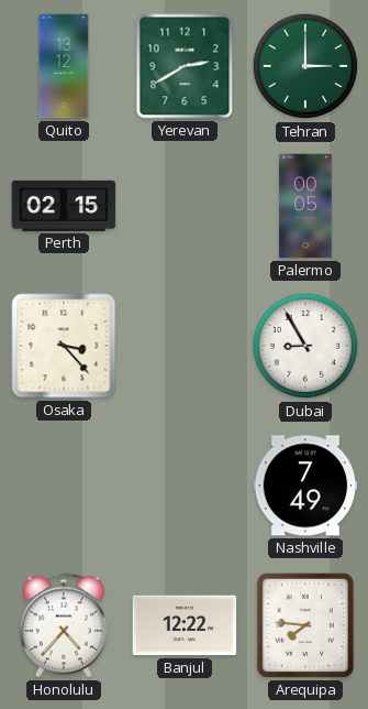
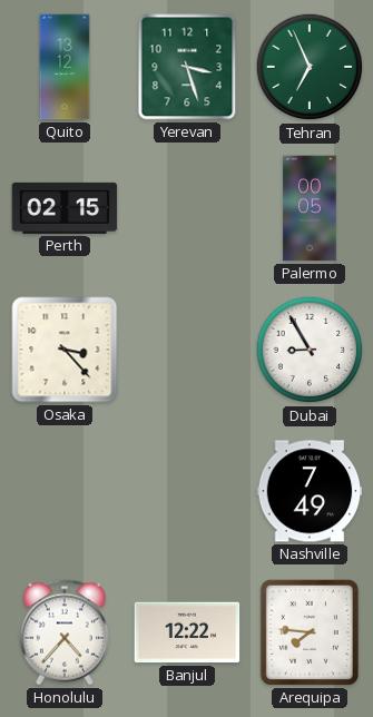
Yerevan: 2:40 -> 3:27 (187, 67)
Tehran: 3:00 -> 6:56 (310, 67)
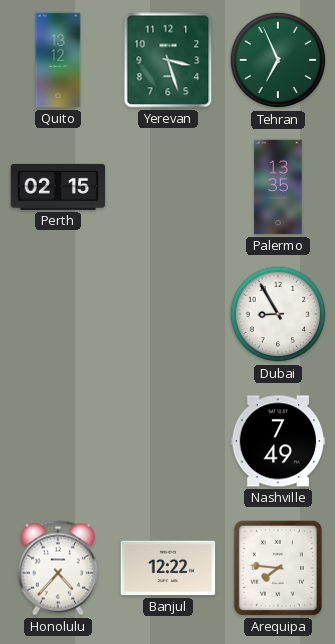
Palermo: 00:05 -> 13:35 (278, 187)
Osaka: 3:23 -> none (65, 350)
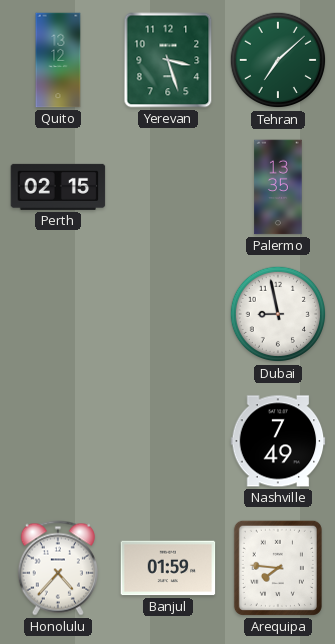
Tehran: 6:56 -> 7:08 (278, 60)
Dubai: 8:55 -> 8:58 (278, 314)
Banjul: 12:22 -> 01:59 (168, 568)
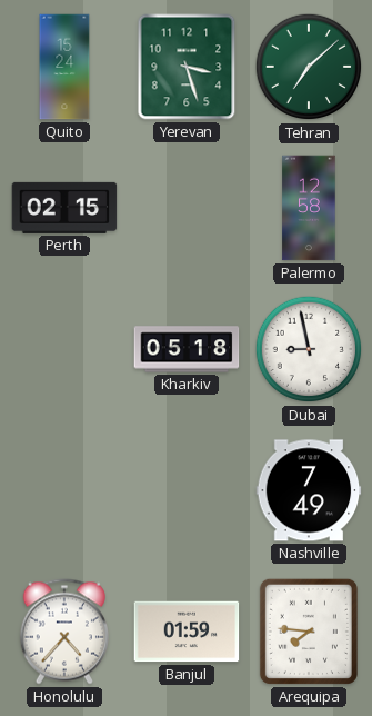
Quito: 13:12 -> 15:24 (64, 67)
Palermo: 13:35 -> 12:58 (309, 208)
Kharkiv: none -> 05:18 (187, 349)
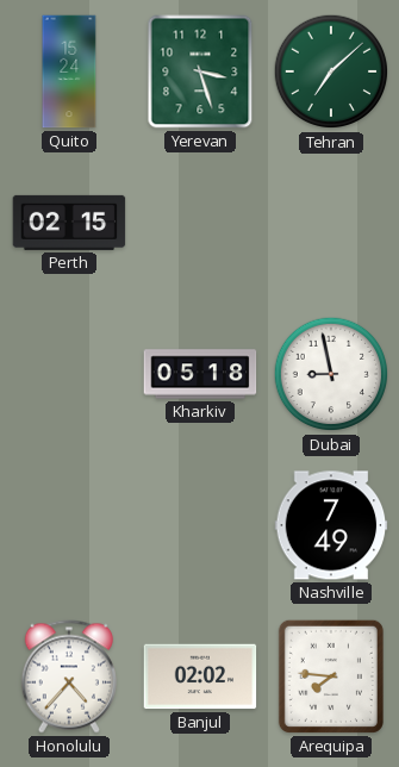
Palermo: 12:58 -> none (309, 208)
Banjul: 01:59 -> 02:02 (200, 676)
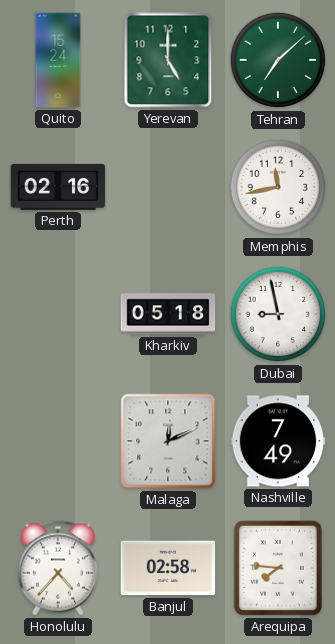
Yerevan: 3:27 -> 5:00 (168, 60)
Perth: 02:15 -> 02:16 (58, 187)
Memphis: none -> 11:43 (278, 187)
Malaga: none -> 12:11 (168, 441)
Banjul: 02:02 -> 02:58 (168, 568)
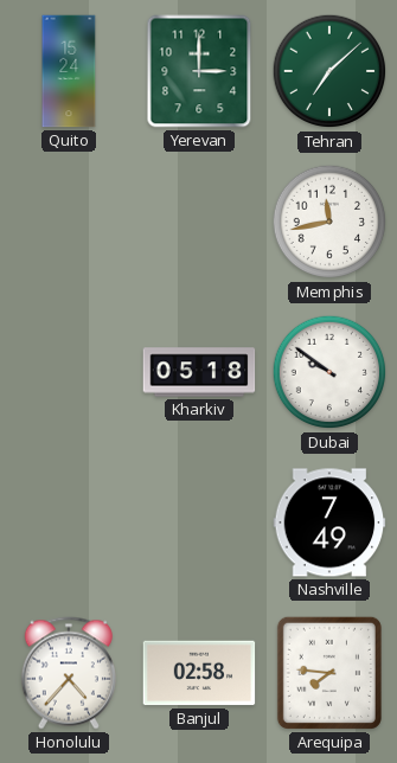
Yerevan: 5:00 -> 3:00 (199, 71)
Perth: 02:16 -> none (58, 187)
Dubai: 8:58 -> 9:51 (329, 372)
Malaga: 12:11 -> none (168, 441)
